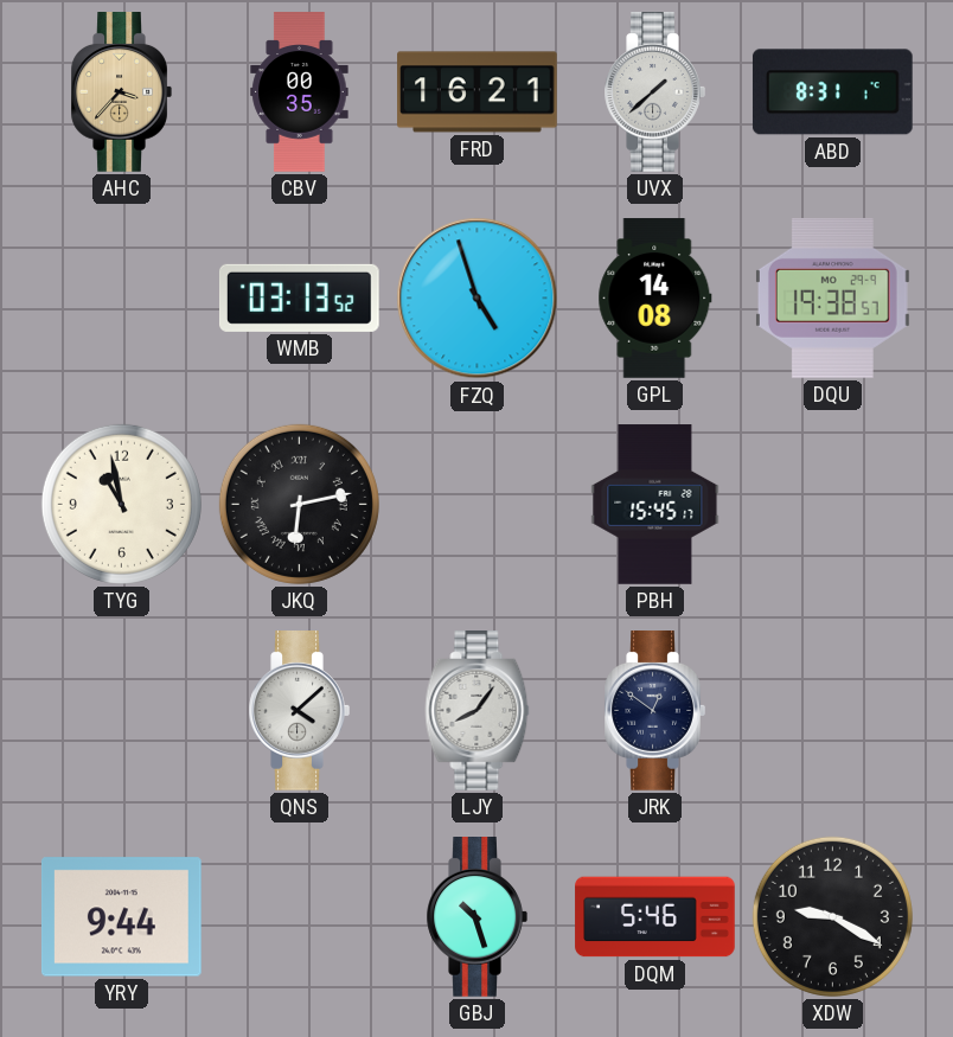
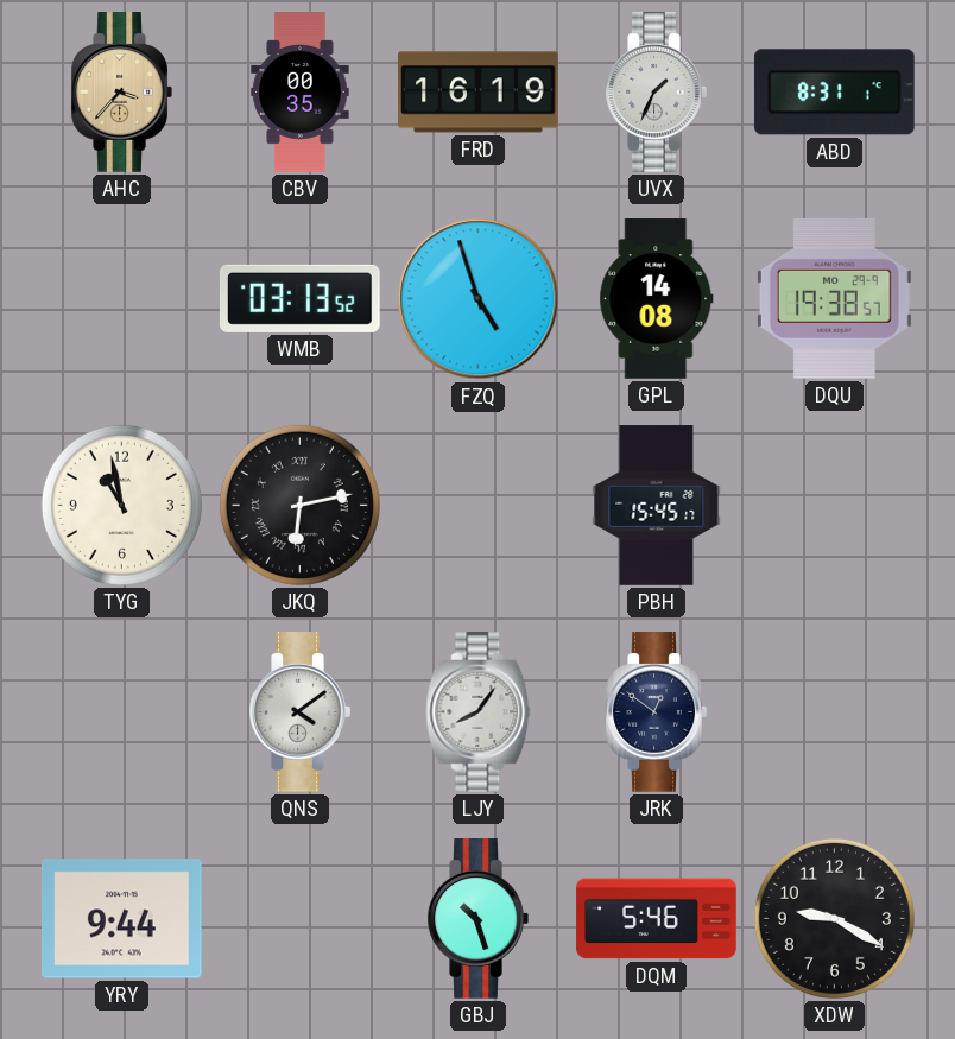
FRD: 16:21 -> 16:19 (479, 93)
UVX: 1:38 -> 1:34 (656, 93)
QNS: 4:08 -> 4:09 (299, 712)
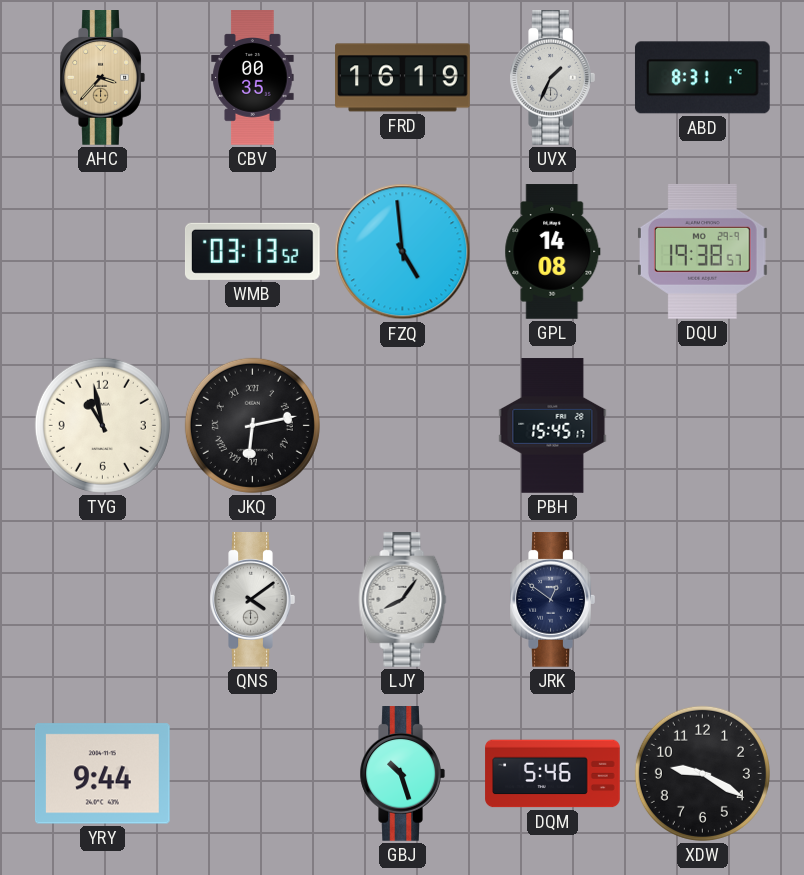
FZQ: 4:57 -> 4:59 (403, 252)
